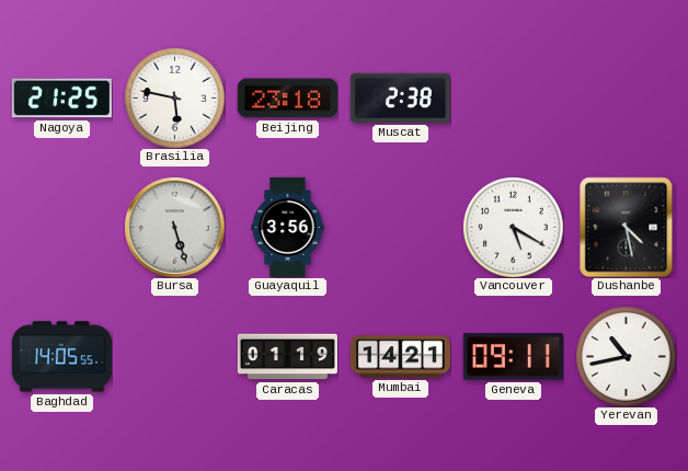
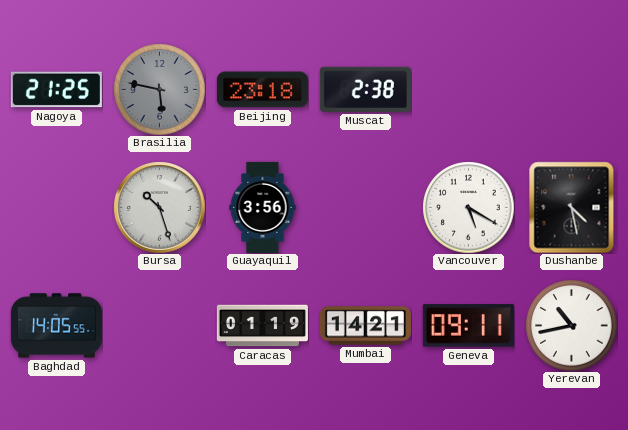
Brasilia dial: white -> grey (159, 89)
Bursa: 5:27 -> 10:27 (159, 207)
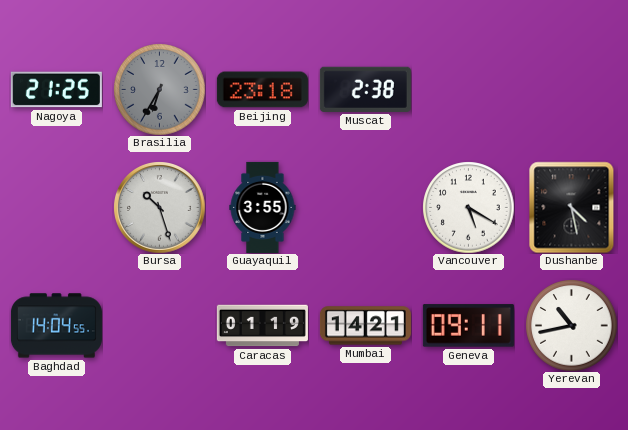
Brasilia: 5:47 -> 6:35 (159, 89)
Guayaquil: 3:56 -> 3:55 (263, 207)
Baghdad: 14:05 -> 14:04 (56, 326)
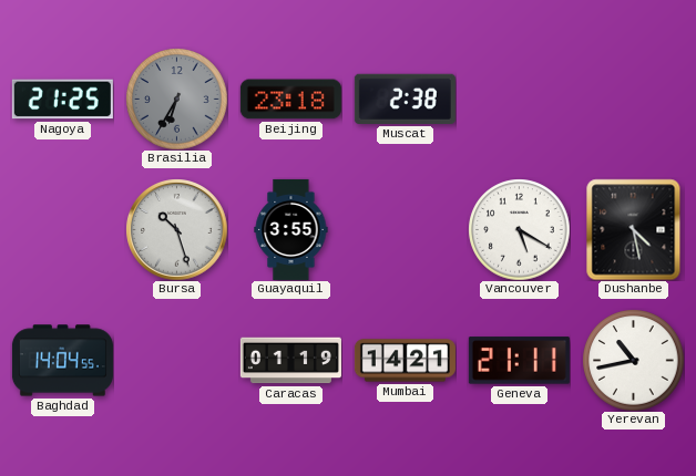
Geneva: 09:11 -> 21:11 (519, 361)
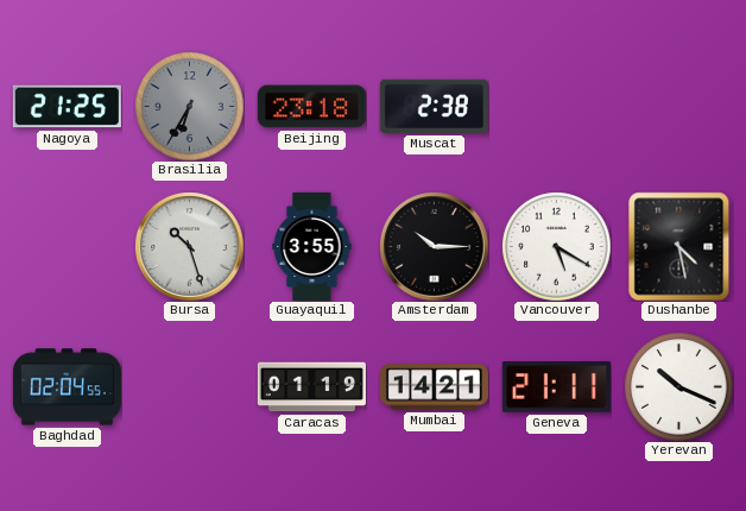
Amsterdam: none -> 10:15 (434, 246)
Baghdad: 14:04 -> 02:04 (67, 387)
Yerevan: 10:43 -> 10:19 (678, 386)
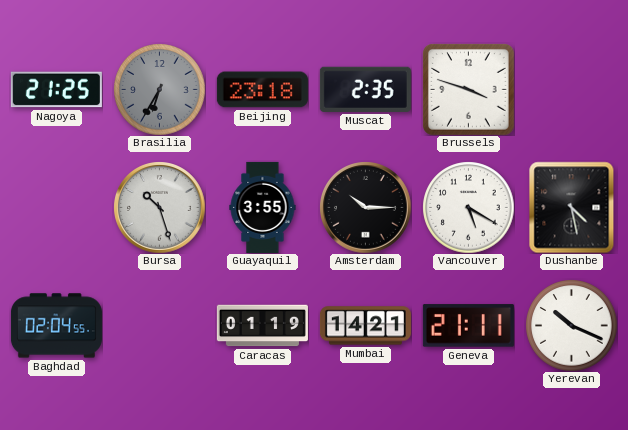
Muscat: 2:38 -> 2:35 (365, 89)
Brussels: none -> 3:48 (468, 89)
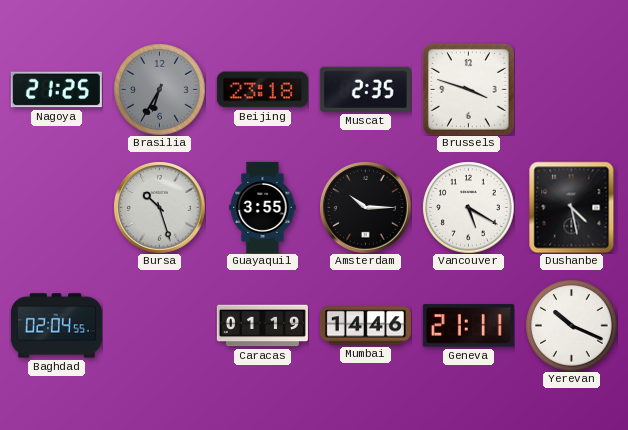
Mumbai: 14:21 -> 14:46 (365, 326)
